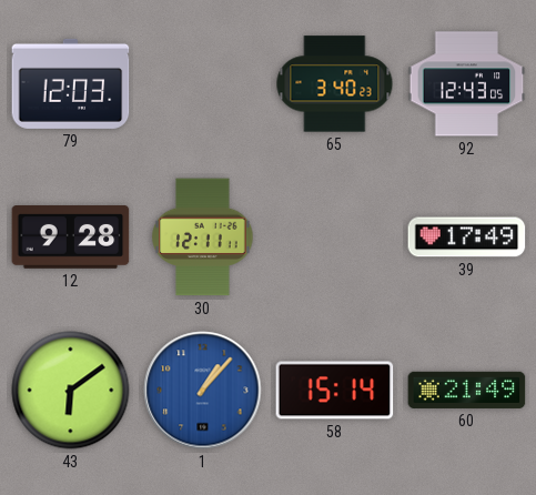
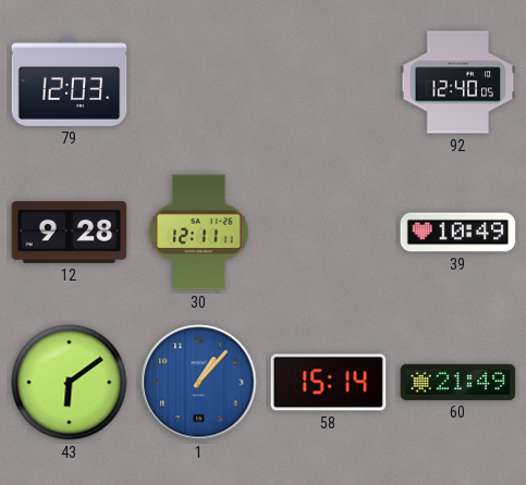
65: 3:40 -> none (335, 84)
92: 12:43 -> 12:40 (458, 83)
39: 17:49 -> 10:49 (458, 233)
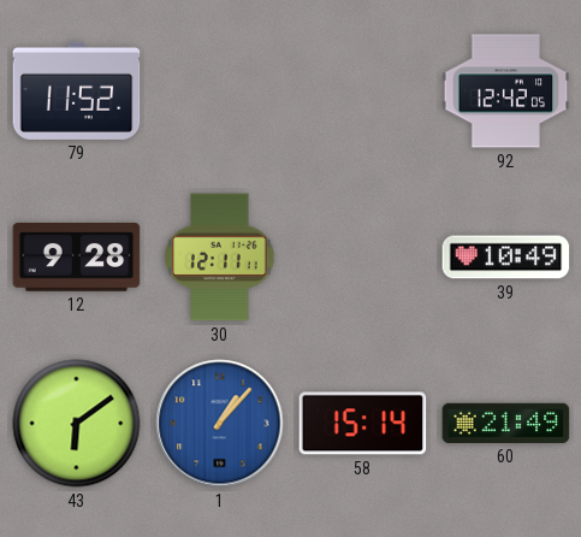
79: 12:03 -> 11:52 (77, 90)
92: 12:40 -> 12:42 (506, 92)
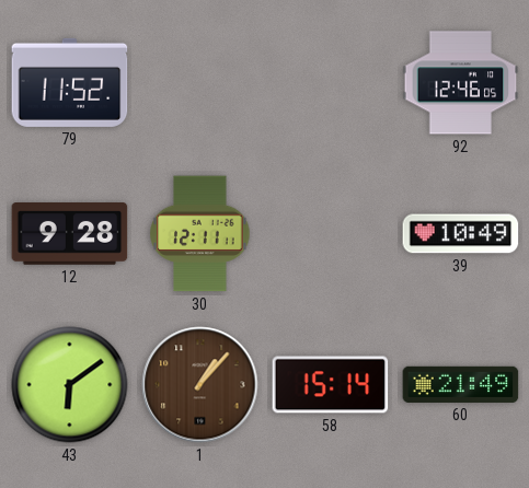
92: 12:42 -> 12:46 (461, 83)
1 dial: blue -> brown (200, 385)
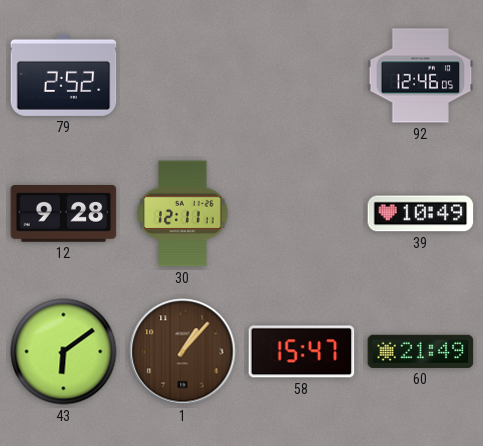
79: 11:52 -> 2:52 (64, 75)
58: 15:14 -> 15:47 (302, 352)
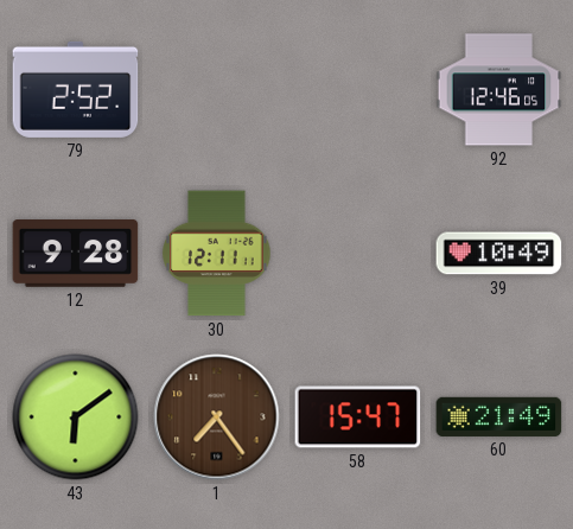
1: 1:07 -> 7:24 (217, 418)
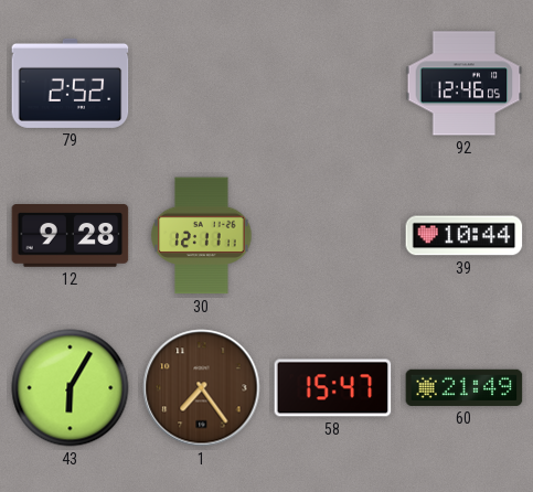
39: 10:49 -> 10:44 (465, 236)
43: 6:09 -> 6:05 (71, 388)
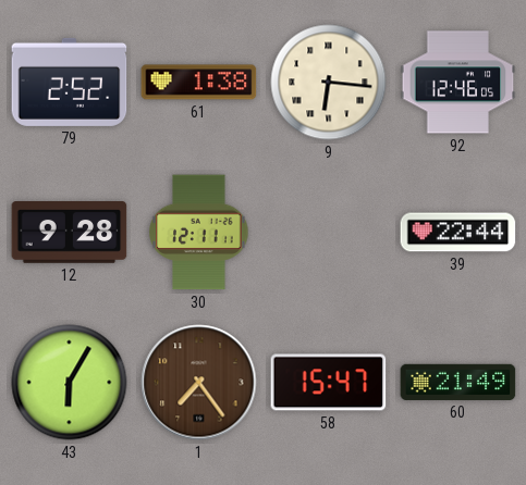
61: none -> 1:38 (199, 83)
9: none -> 6:16 (329, 83)
39: 10:44 -> 22:44 (458, 233)
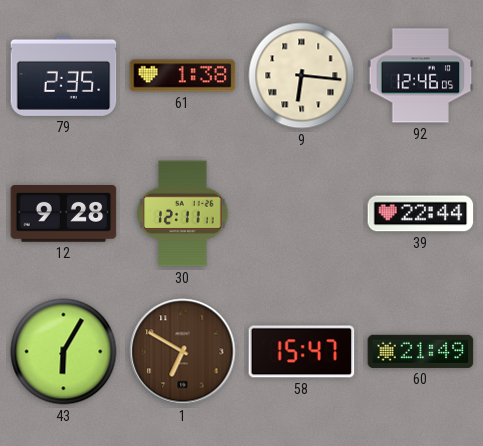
79: 2:52 -> 2:35 (64, 75)
1: 7:24 -> 6:50 (183, 352)
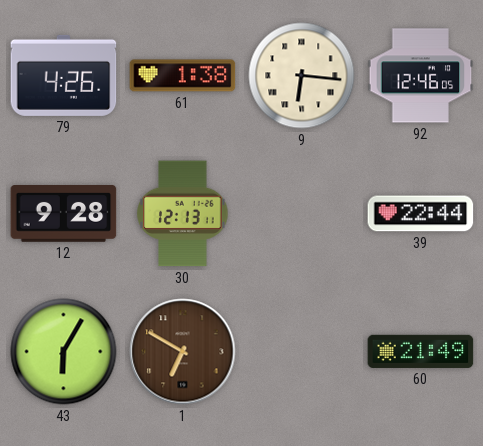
79: 2:35 -> 4:26 (64, 75)
30: 12:11 -> 12:13 (183, 214)
58: 15:47 -> none (302, 352)
